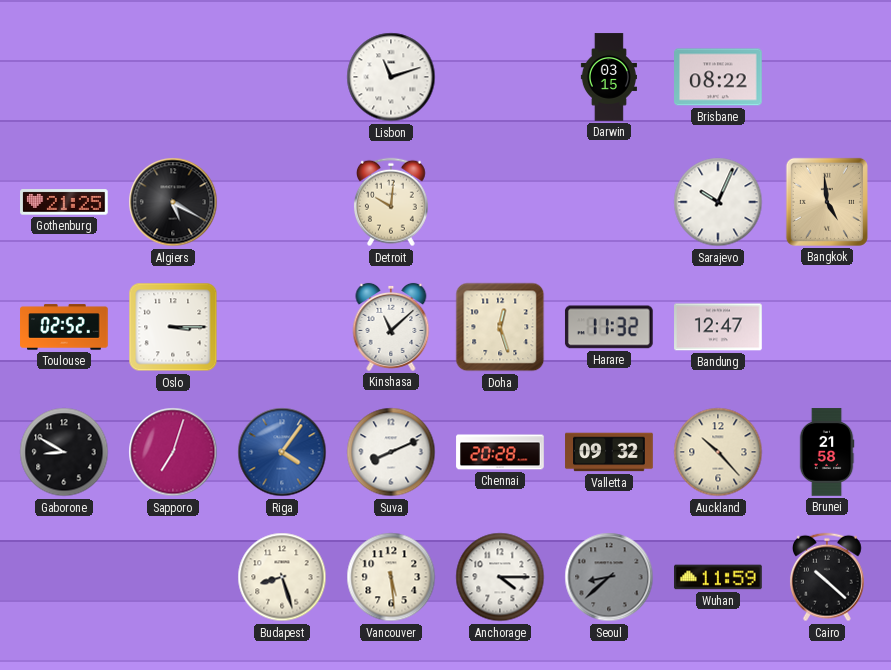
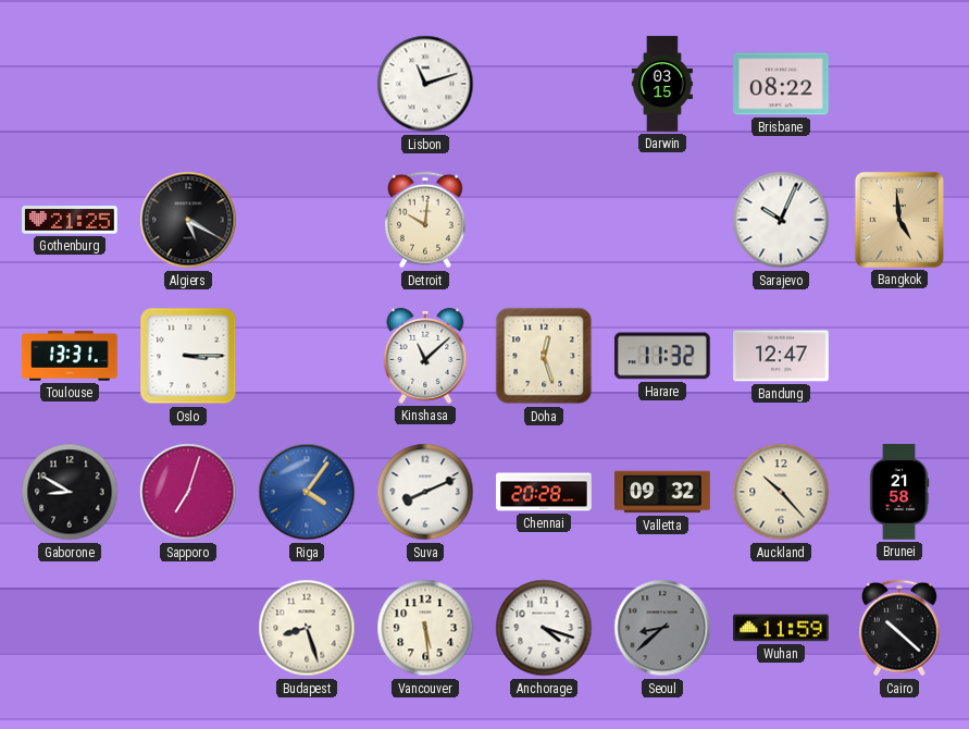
Toulouse: 02:52 -> 13:31 (70, 356)
Anchorage: 4:15 -> 4:18 (544, 628)
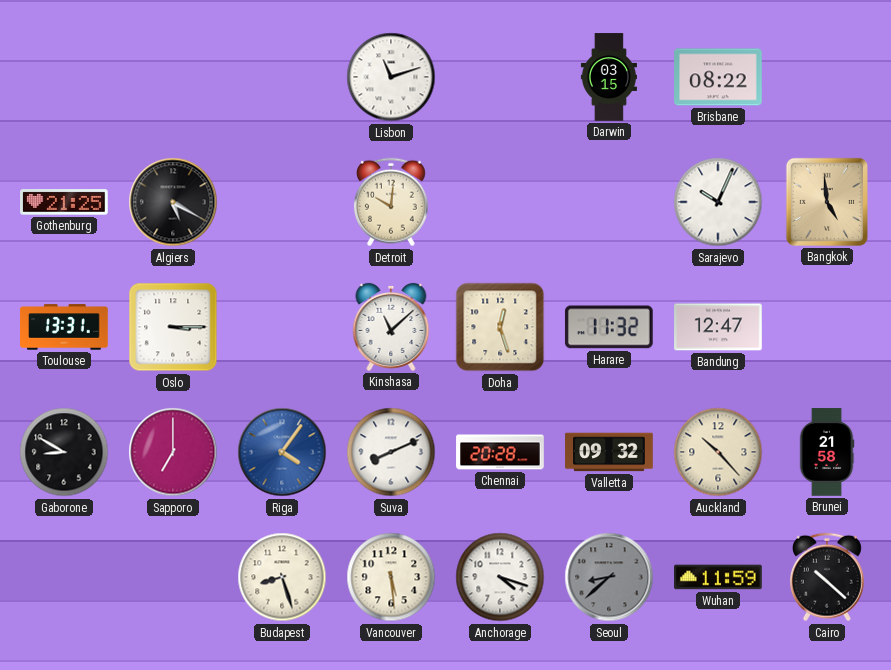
Sapporo: 7:03 -> 7:00 (173, 452)
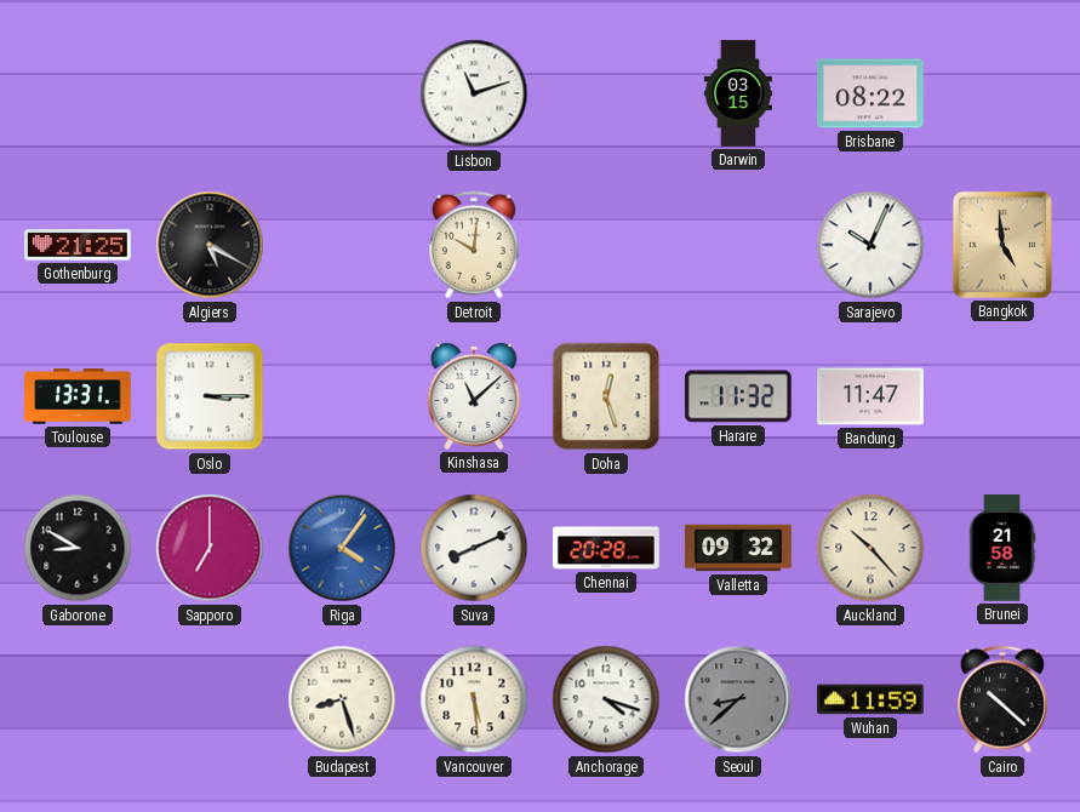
Bandung: 12:47 -> 11:47 (870, 396)
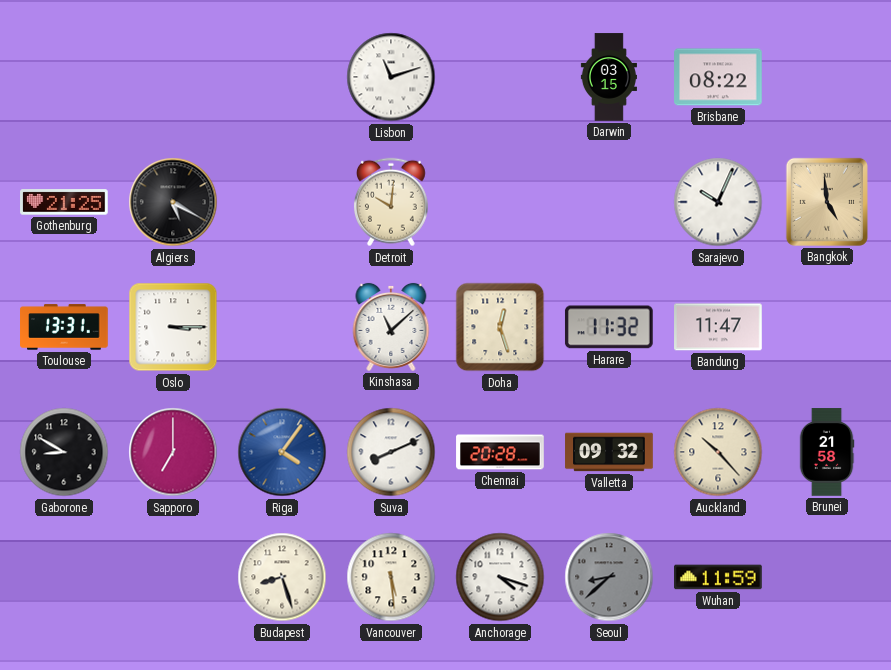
Cairo: 10:22 -> none (1002, 699)
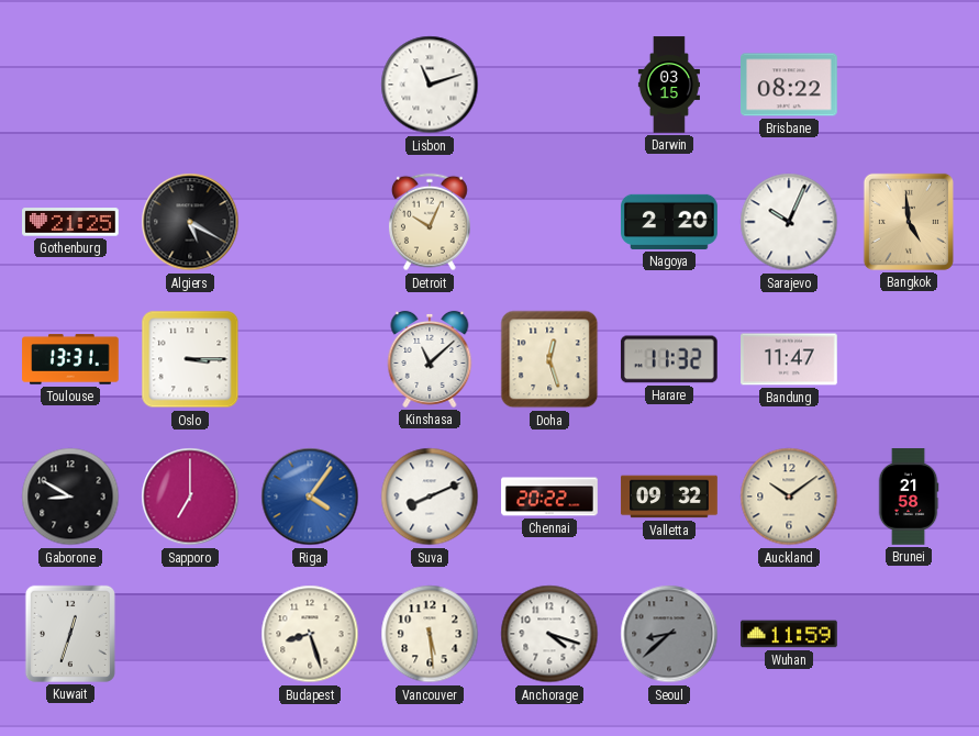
Detroit: 10:01 -> 10:04 (430, 222)
Nagoya: none -> 2:20 (669, 222)
Chennai: 20:28 -> 20:22 (549, 497)
Auckland: 10:23 -> 10:09 (789, 497)
Kuwait: none -> 12:33 (70, 634)
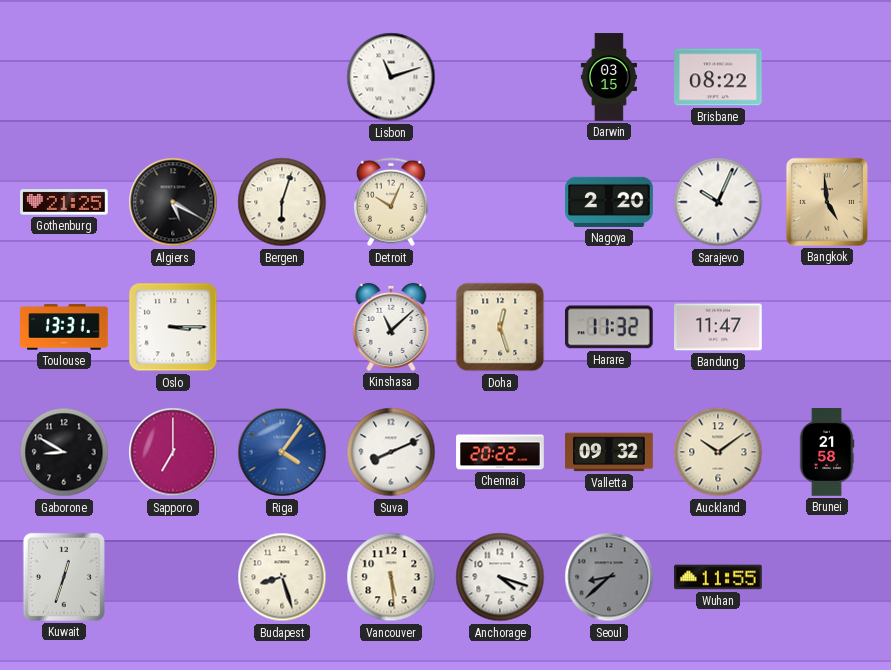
Bergen: none -> 6:03 (282, 202)
Wuhan: 11:59 -> 11:55 (718, 577)
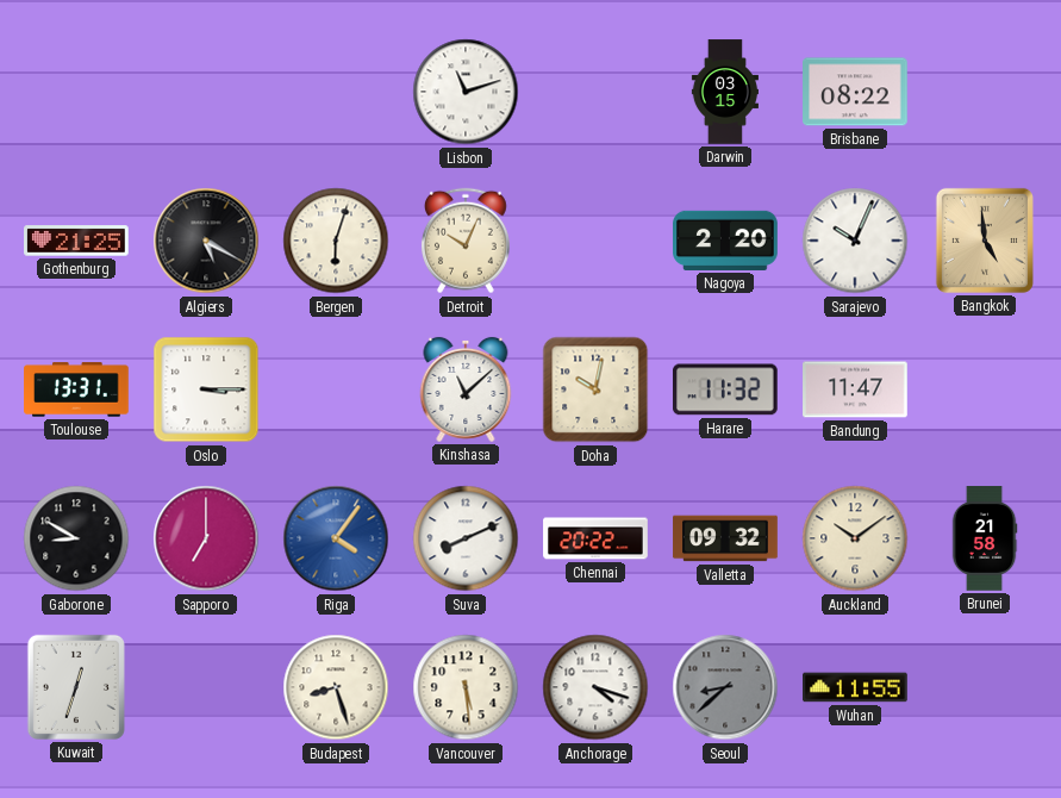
Doha: 12:27 -> 10:02 (595, 389)
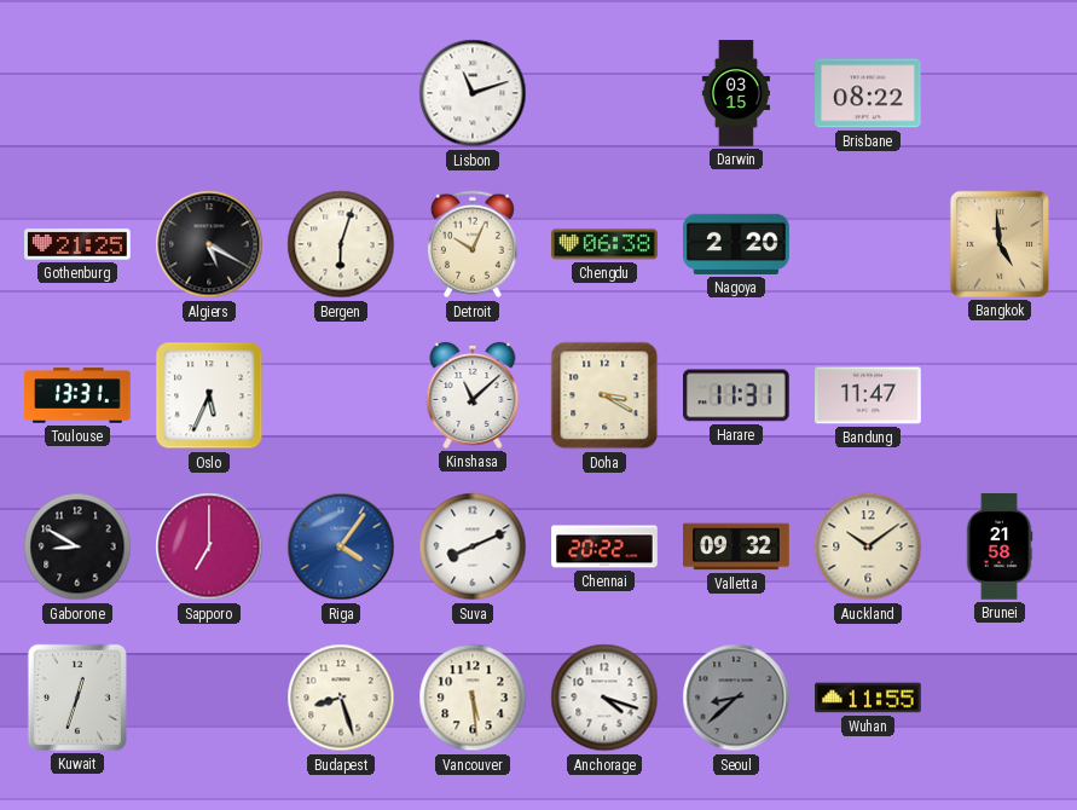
Chengdu: none -> 06:38 (604, 244)
Sarajevo: 10:04 -> none (855, 241)
Oslo: 3:15 -> 5:34 (209, 395)
Doha: 10:02 -> 3:20 (604, 395)
Harare: 11:32 -> 11:31 (736, 395)
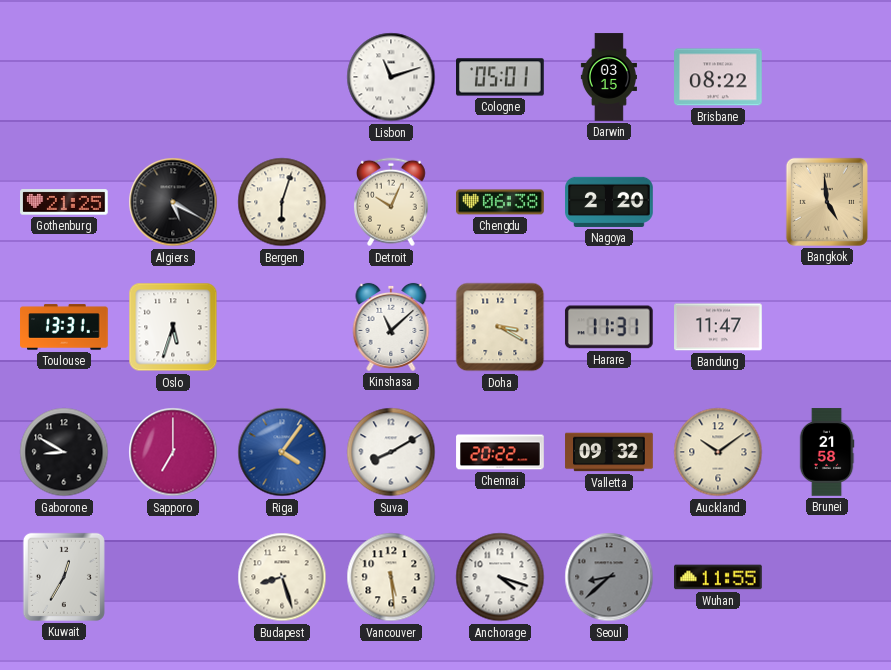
Cologne: none -> 05:01 (500, 77)
Oslo: 5:34 -> 5:33 (173, 327)
Suva: 8:11 -> 8:10 (391, 452)
Kuwait: 12:33 -> 12:35 (64, 577)
